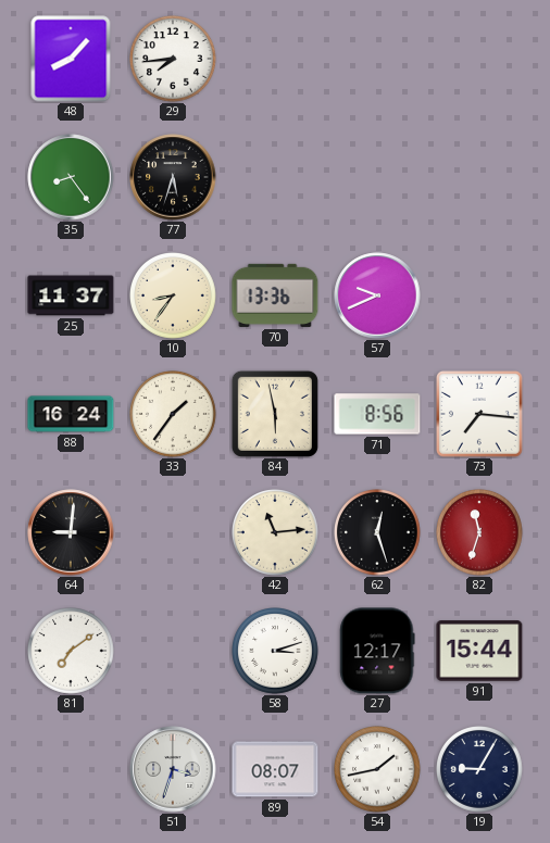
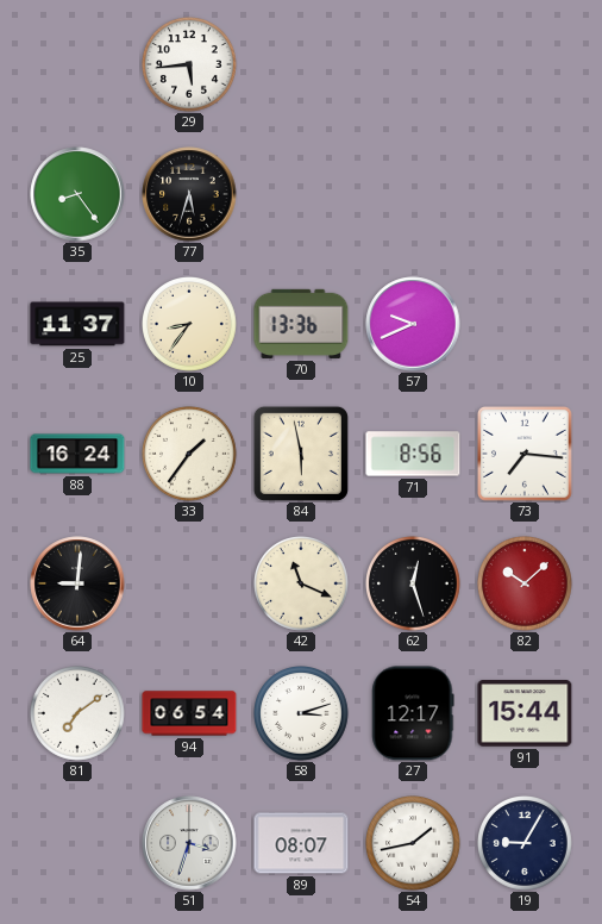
48: 8:07 -> none (71, 59)
29: 7:44 -> 5:44 (190, 65)
42: 11:14 -> 11:19 (302, 585)
82: 11:33 -> 10:08 (526, 585)
94: none -> 06:54 (189, 713)
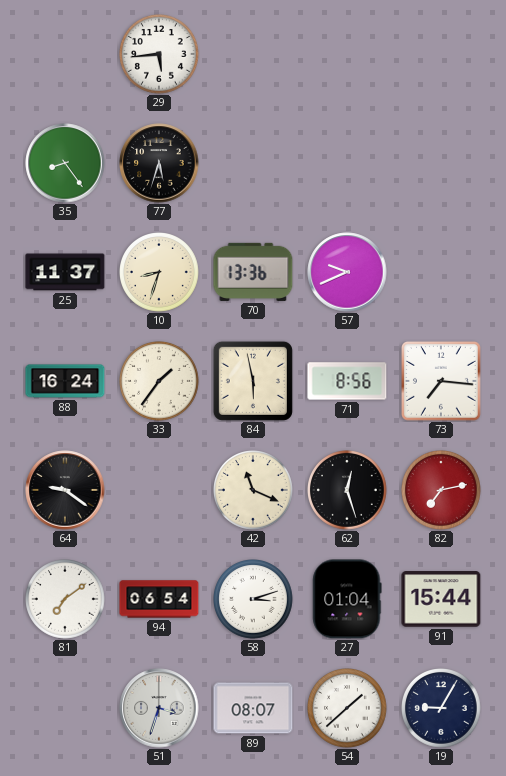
10: 8:36 -> 8:33 (160, 273)
64: 9:01 -> 9:21 (65, 490)
82: 10:08 -> 7:13 (442, 491)
27: 12:17 -> 01:04 (347, 599)
54: 1:43 -> 1:38 (348, 709)
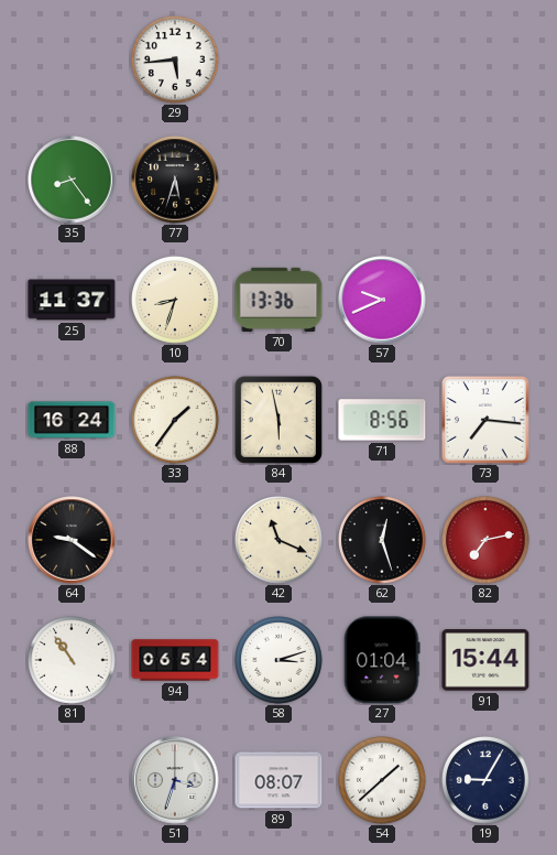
81: 7:09 -> 10:54 (73, 661)
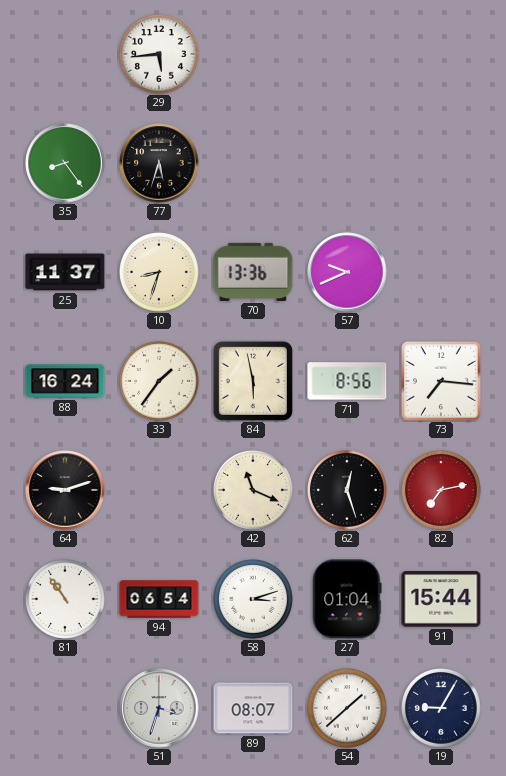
64: 9:21 -> 9:12 (65, 490)
